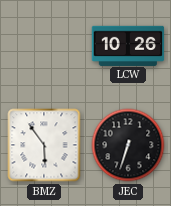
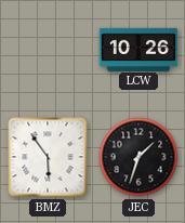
JEC: 6:33 -> 1:33 (138, 157)
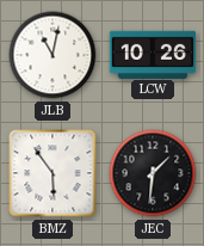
JLB: none -> 11:02 (52, 55)
JEC: 1:33 -> 1:31 (153, 173)
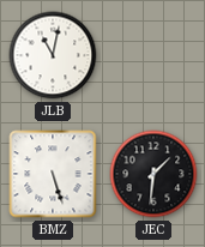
LCW: 10:26 -> none (153, 54)
BMZ: 5:54 -> 5:27 (53, 174)
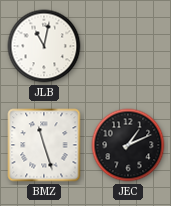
BMZ: 5:27 -> 11:27 (44, 145)
JEC: 1:31 -> 1:11 (128, 145)
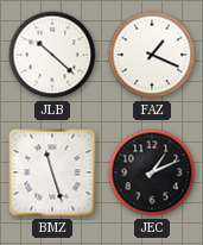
JLB: 11:02 -> 10:22 (52, 55)
FAZ: none -> 1:19 (152, 55)
